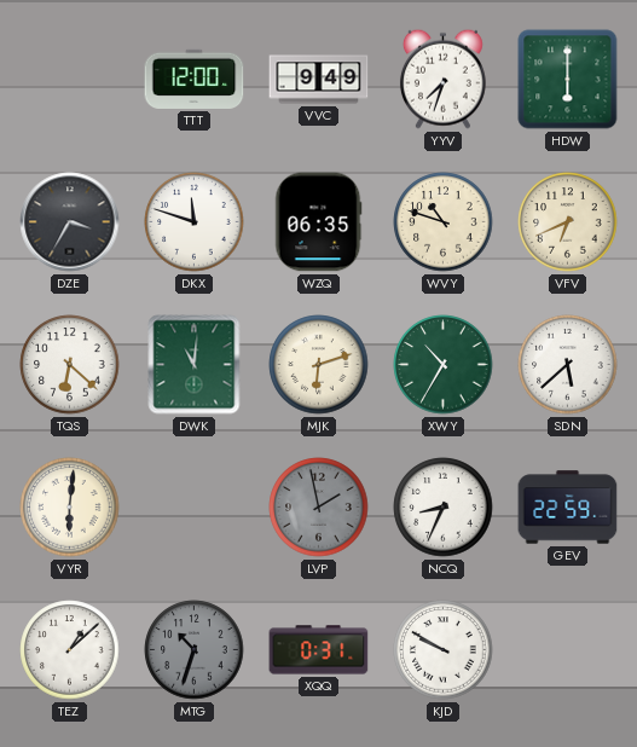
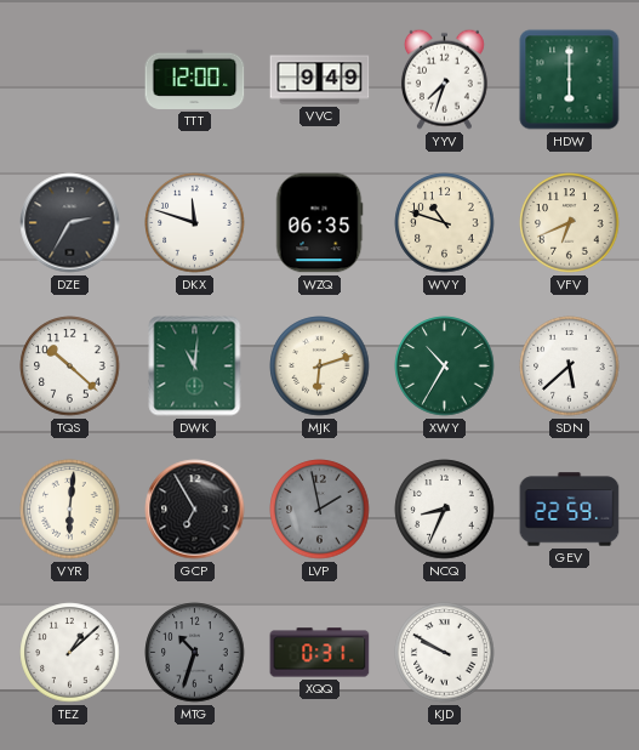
DZE: 3:35 -> 2:35 (70, 223)
TQS: 6:22 -> 10:22 (70, 367)
GCP: none -> 6:55 (195, 510)
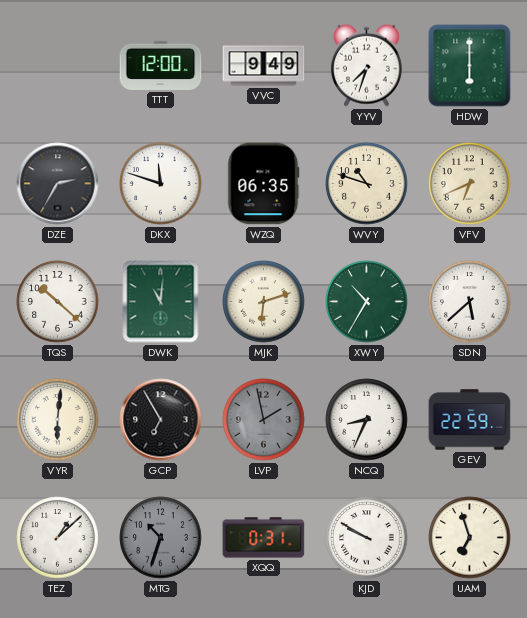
UAM: none -> 6:57 (470, 538)
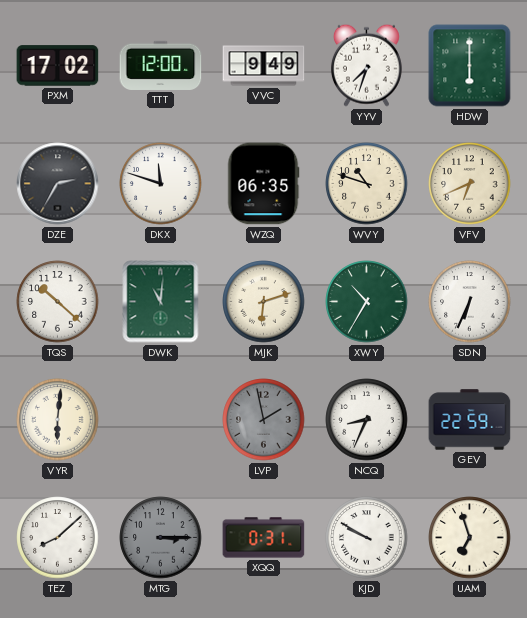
PXM: none -> 17:02 (58, 66)
SDN: 5:38 -> 6:34 (470, 302)
GCP: 6:55 -> none (161, 420)
TEZ: 1:08 -> 8:08 (58, 538)
MTG: 10:33 -> 3:15 (161, 538)
